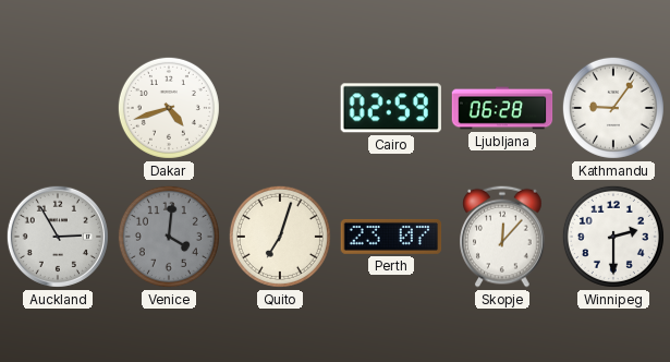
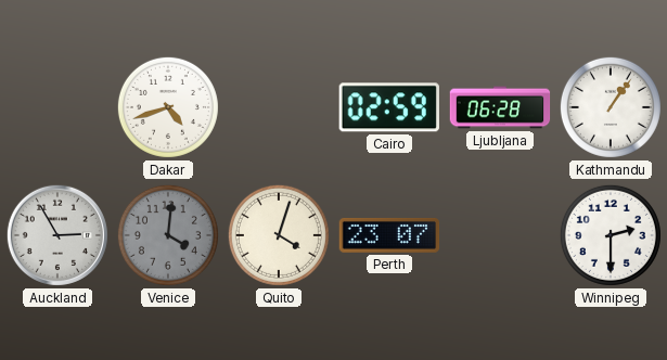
Kathmandu: 9:06 -> 1:06 (611, 107)
Quito: 7:03 -> 4:03 (279, 235)
Skopje: 12:07 -> none (502, 237)
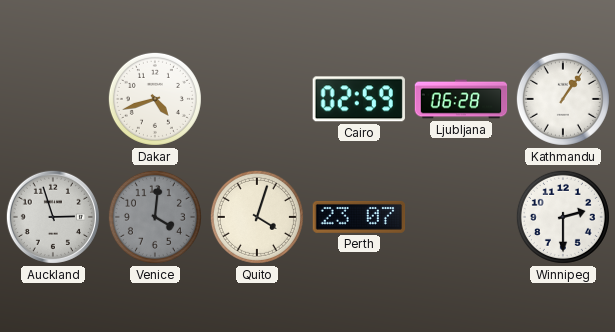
Auckland: 2:55 -> 2:57 (53, 217)
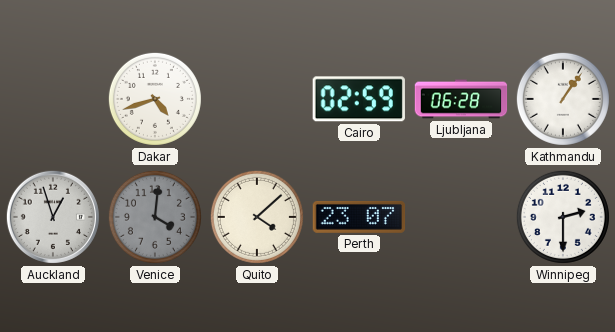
Auckland: 2:57 -> 12:57 (53, 217)
Quito: 4:03 -> 4:08 (257, 217)
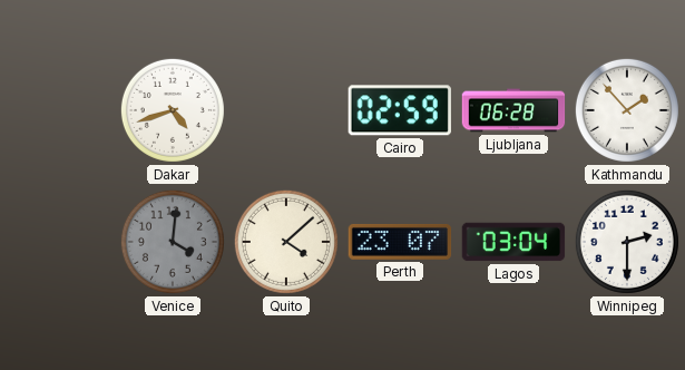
Kathmandu: 1:06 -> 1:53 (627, 110)
Auckland: 12:57 -> none (53, 217)
Lagos: none -> 03:04 (513, 242)
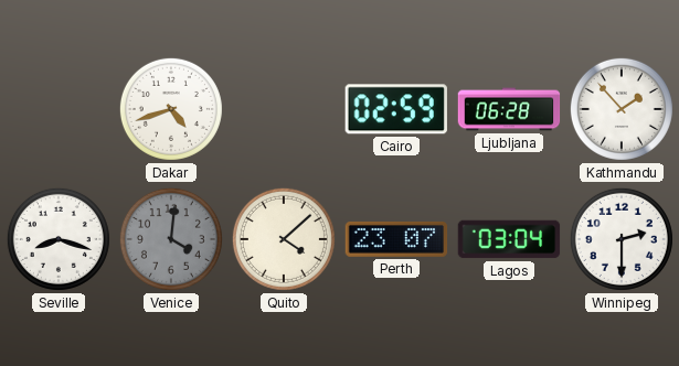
Seville: none -> 8:18 (59, 239)
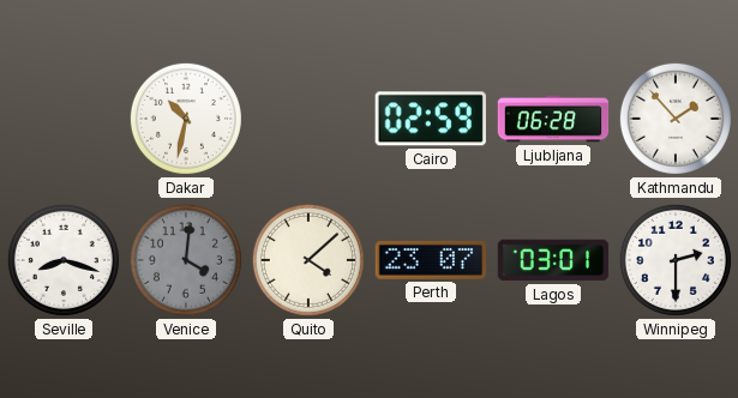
Dakar: 4:42 -> 10:32 (186, 119)
Lagos: 03:04 -> 03:01 (553, 260)
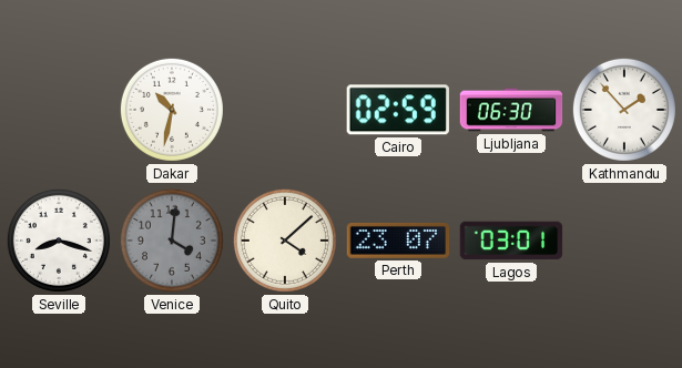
Ljubljana: 06:28 -> 06:30 (511, 110)
Winnipeg: 2:30 -> none (676, 260)
